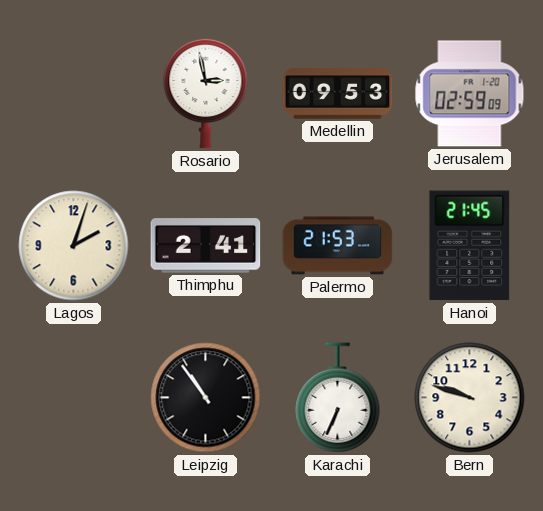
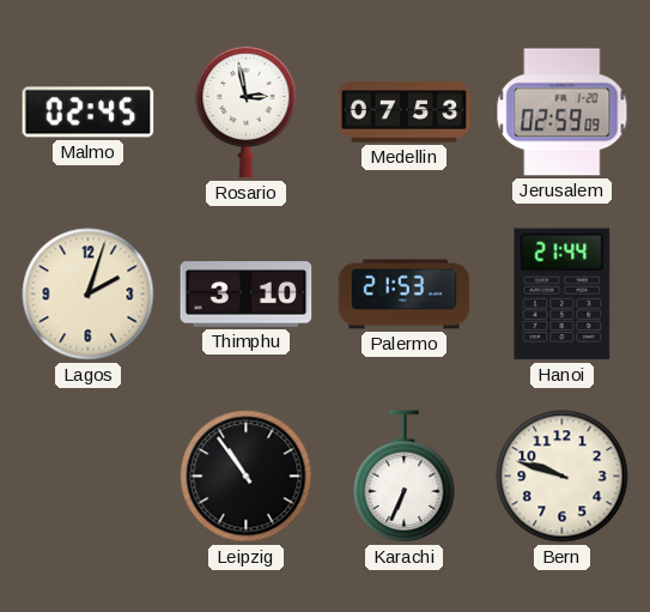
Malmo: none -> 02:45 (89, 113)
Medellin: 09:53 -> 07:53 (405, 113)
Thimphu: 2:41 -> 3:10 (247, 295)
Hanoi: 21:45 -> 21:44 (563, 295)
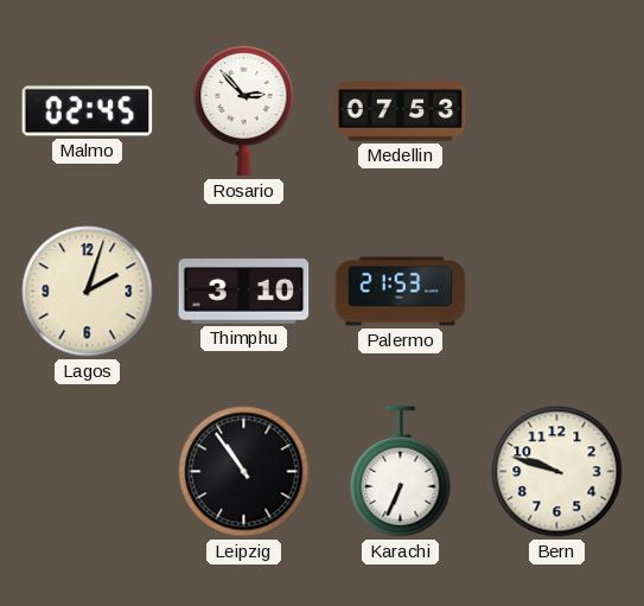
Rosario: 2:58 -> 2:53 (244, 110)
Jerusalem: 02:59 -> none (563, 113)
Hanoi: 21:44 -> none (563, 295)
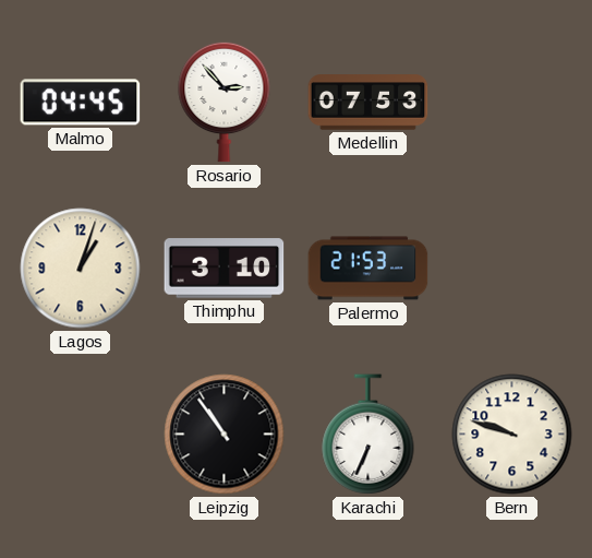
Malmo: 02:45 -> 04:45 (81, 103)
Lagos: 2:03 -> 1:03 (81, 269)
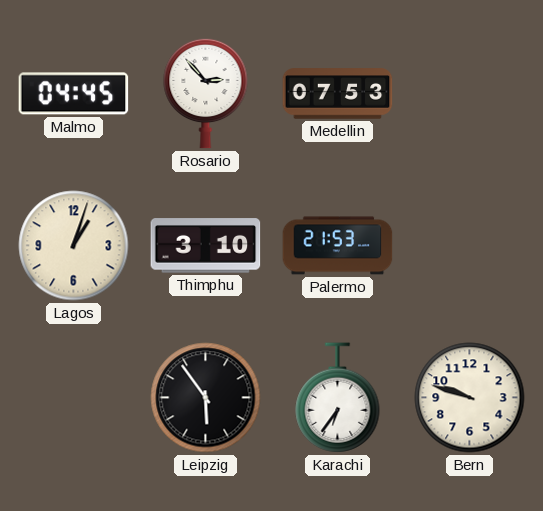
Leipzig: 10:54 -> 5:54 (206, 398)
Karachi: 6:34 -> 6:36 (338, 398)
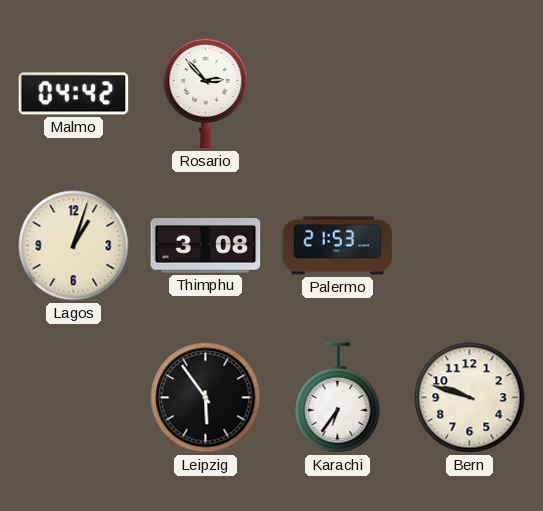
Malmo: 04:45 -> 04:42 (74, 94)
Medellin: 07:53 -> none (338, 94)
Thimphu: 3:10 -> 3:08 (206, 246)
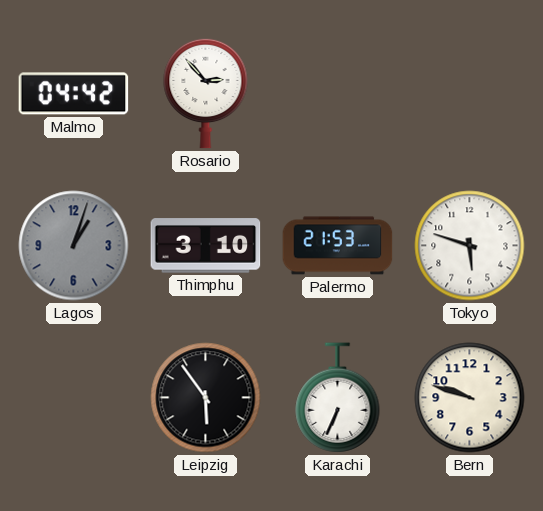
Lagos dial: cream -> grey (74, 246)
Thimphu: 3:08 -> 3:10 (206, 246)
Tokyo: none -> 5:48 (470, 246)
Karachi: 6:36 -> 6:34 (338, 398)
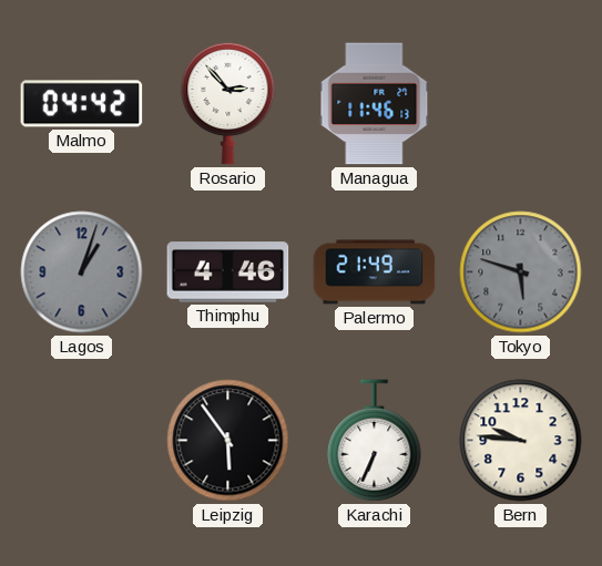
Managua: none -> 11:46 (375, 104)
Thimphu: 3:10 -> 4:46 (228, 272)
Palermo: 21:53 -> 21:49 (375, 272)
Tokyo dial: white -> grey (521, 272)
Bern: 9:48 -> 9:46 (521, 441)
